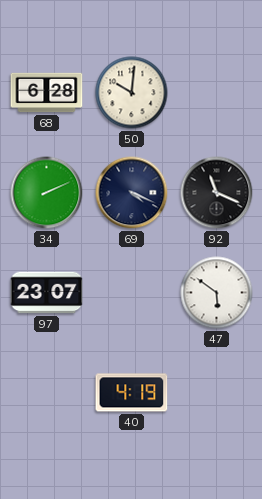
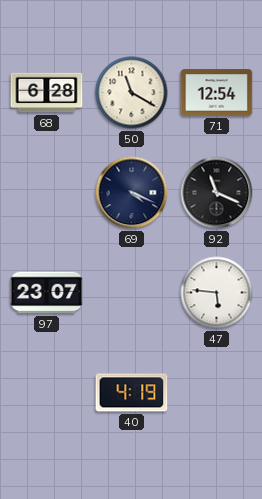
50: 10:01 -> 11:20 (132, 93)
71: none -> 12:54 (217, 93)
34: 2:11 -> none (47, 193)
47: 5:51 -> 5:46 (217, 293)
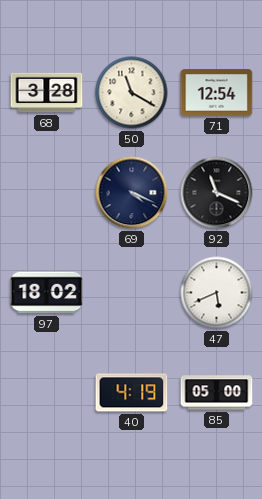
68: 6:28 -> 3:28 (47, 93)
97: 23:07 -> 18:02 (47, 293)
47: 5:46 -> 5:41 (217, 293)
85: none -> 05:00 (217, 393)
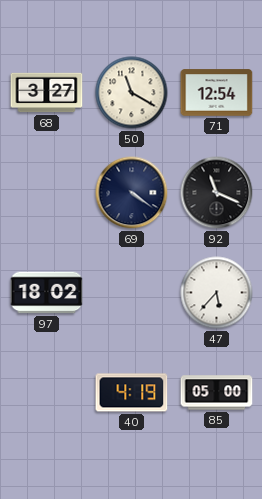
68: 3:28 -> 3:27 (47, 93)
69: 4:19 -> 4:21 (132, 193)
47: 5:41 -> 5:37 (217, 293)
